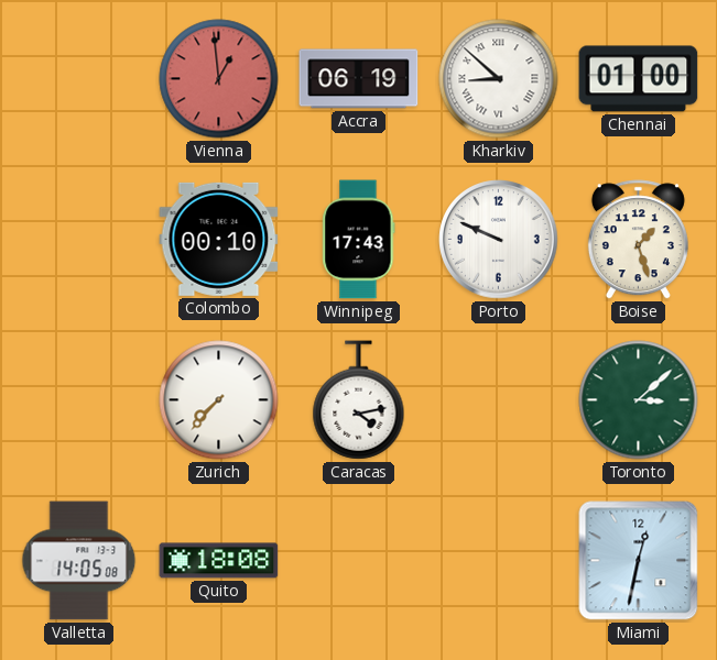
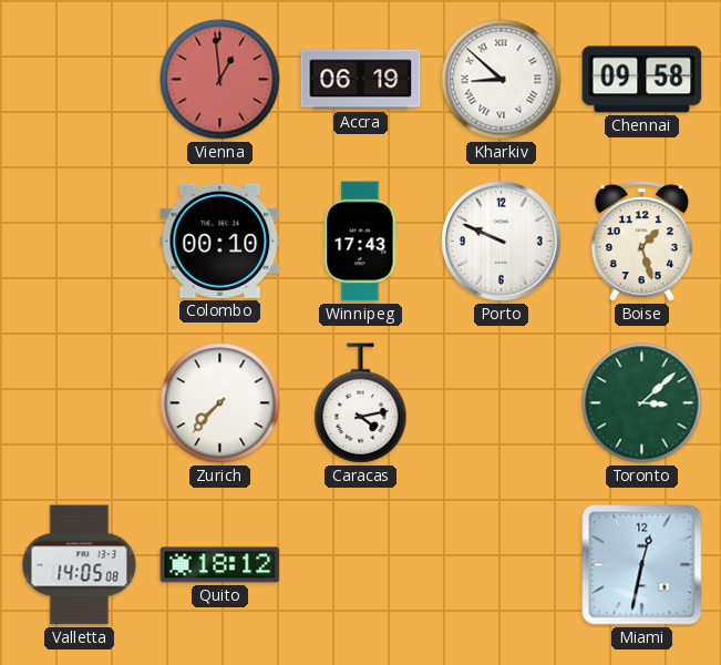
Chennai: 01:00 -> 09:58 (642, 80)
Quito: 18:08 -> 18:12 (220, 565)
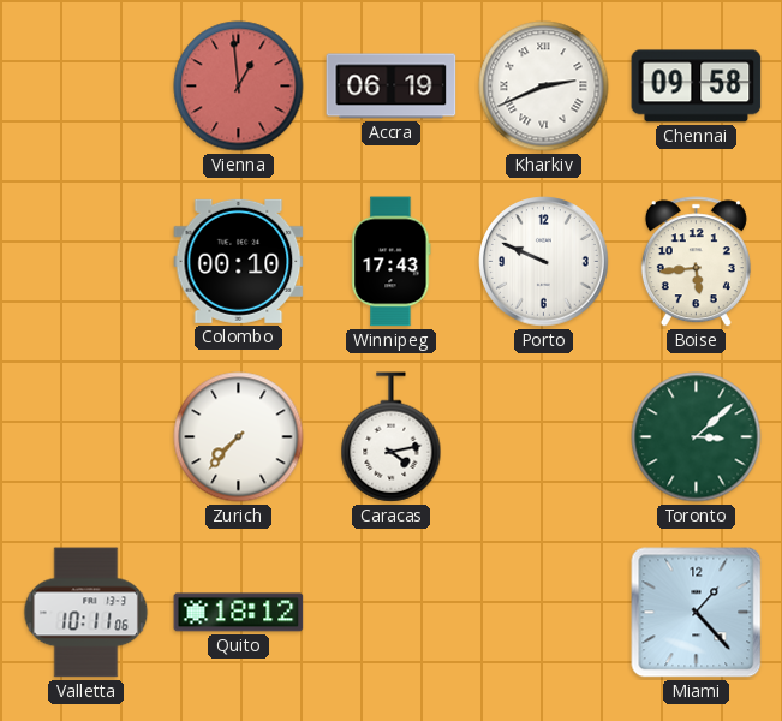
Kharkiv: 8:52 -> 2:41 (544, 87)
Boise: 1:27 -> 5:44 (696, 262)
Valletta: 14:05 -> 10:11 (86, 613)
Miami: 12:32 -> 1:23 (697, 613)
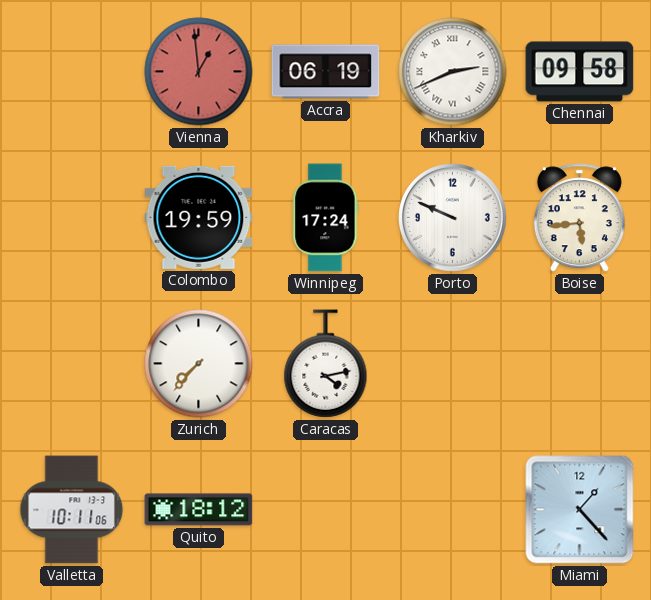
Colombo: 00:10 -> 19:59 (199, 217)
Winnipeg: 17:43 -> 17:24 (326, 218)
Toronto: 3:08 -> none (697, 437)
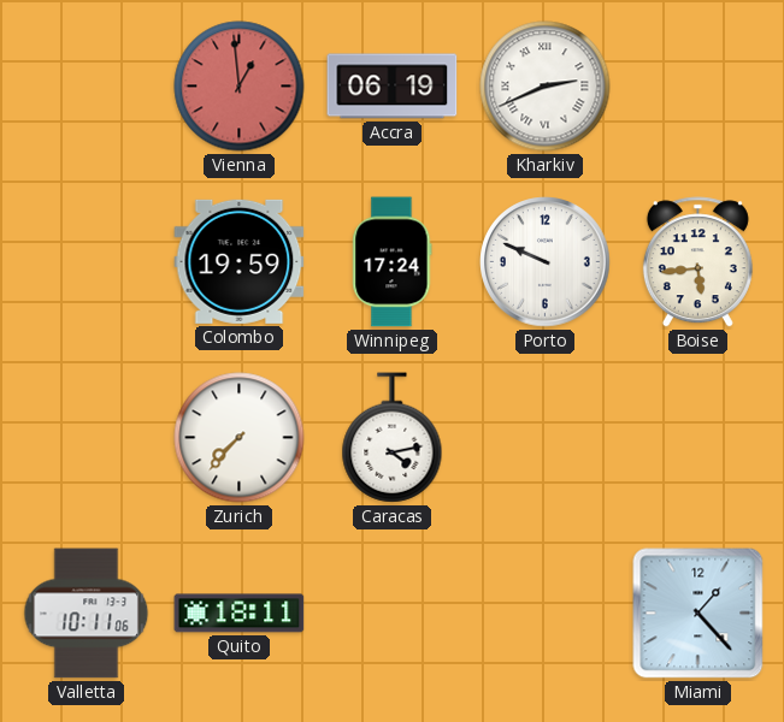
Chennai: 09:58 -> none (580, 72)
Quito: 18:12 -> 18:11 (240, 614)
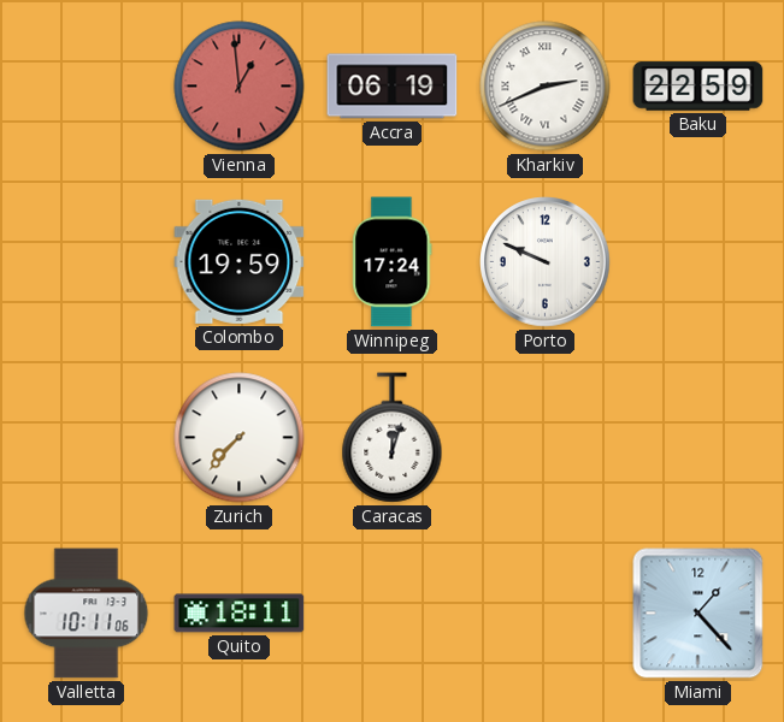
Baku: none -> 22:59 (698, 87)
Boise: 5:44 -> none (697, 262)
Caracas: 4:13 -> 12:03 (393, 438)
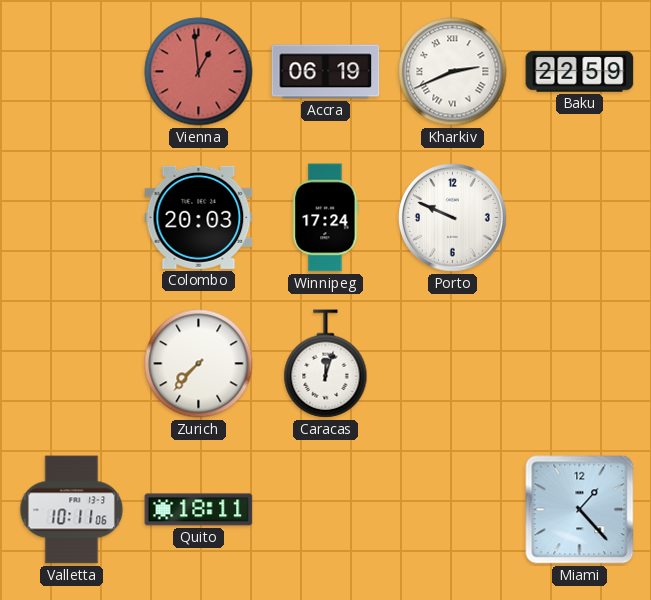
Colombo: 19:59 -> 20:03 (199, 217)
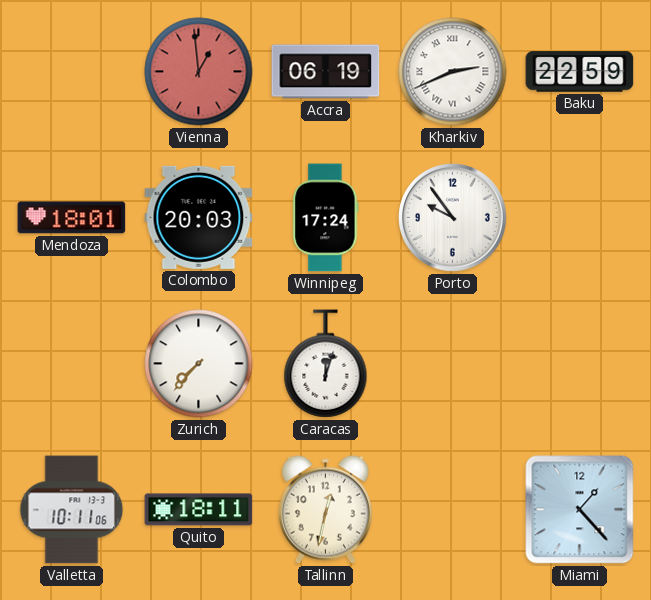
Mendoza: none -> 18:01 (72, 218)
Porto: 9:49 -> 9:54 (453, 218)
Tallinn: none -> 12:32 (325, 509)
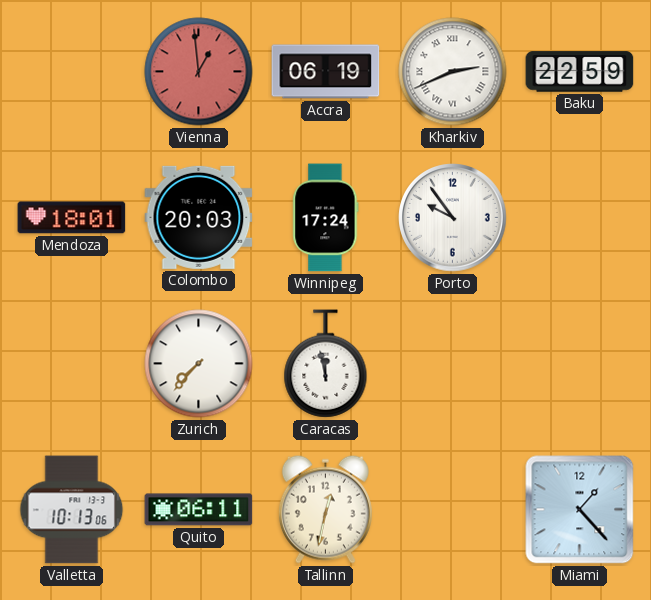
Caracas: 12:03 -> 11:58 (326, 364)
Valletta: 10:11 -> 10:13 (72, 510)
Quito: 18:11 -> 06:11 (199, 510)
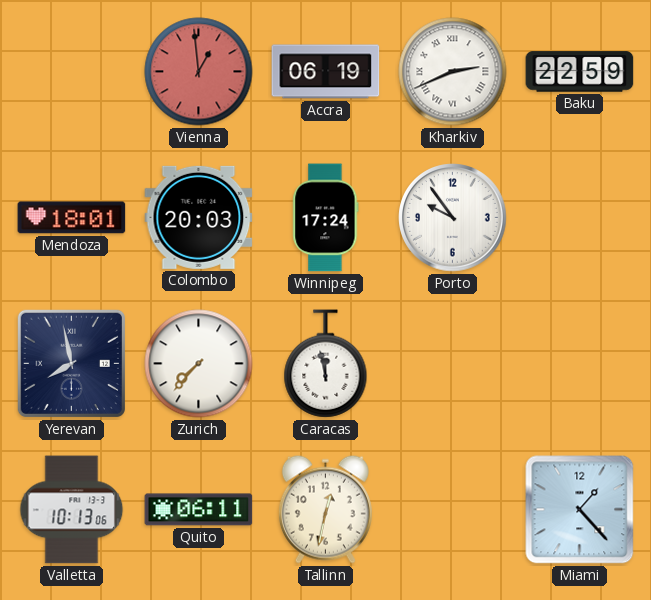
Yerevan: none -> 7:58 (71, 363)
